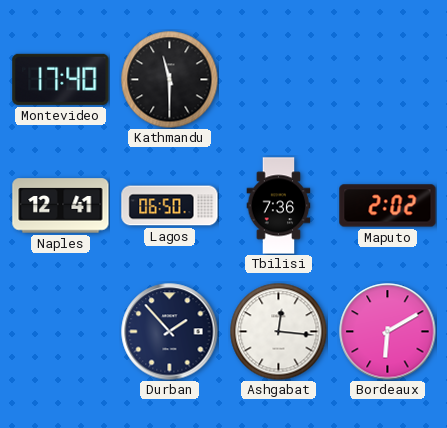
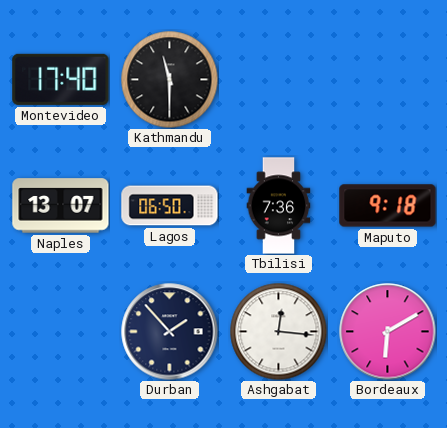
Naples: 12:41 -> 13:07 (61, 206)
Maputo: 2:02 -> 9:18 (388, 206)
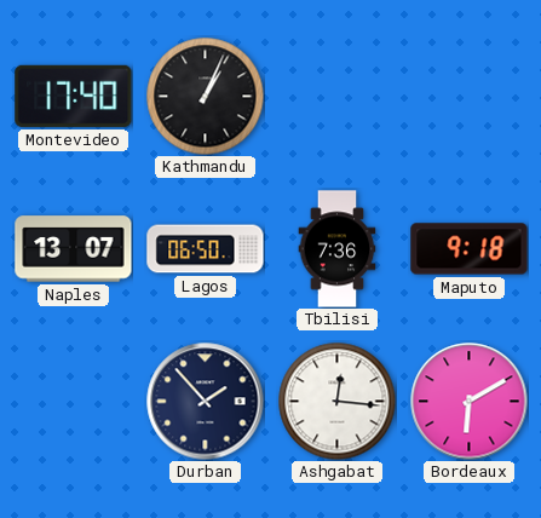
Kathmandu: 11:30 -> 1:04 (205, 96)
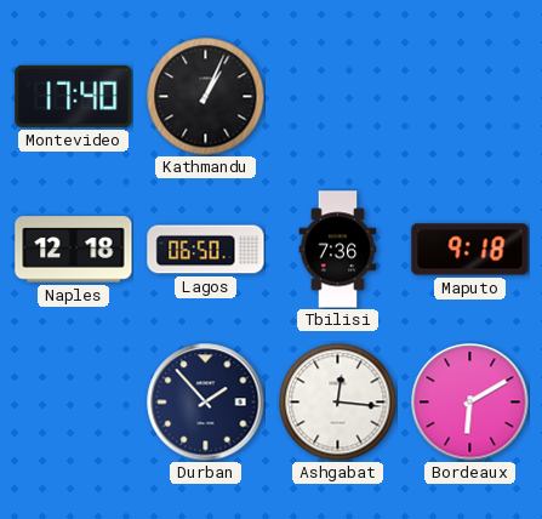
Naples: 13:07 -> 12:18 (74, 250)
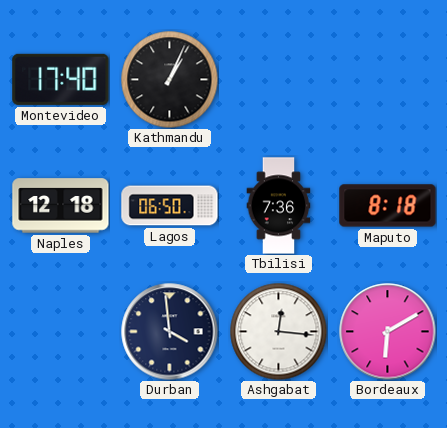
Maputo: 9:18 -> 8:18 (388, 206)
Durban: 1:53 -> 3:59 (170, 332)
